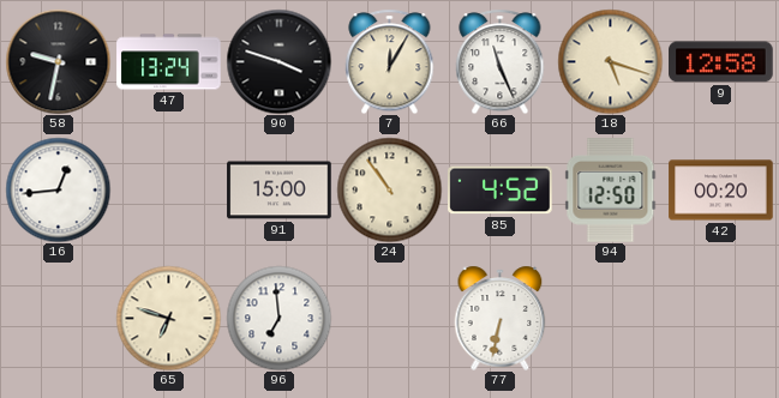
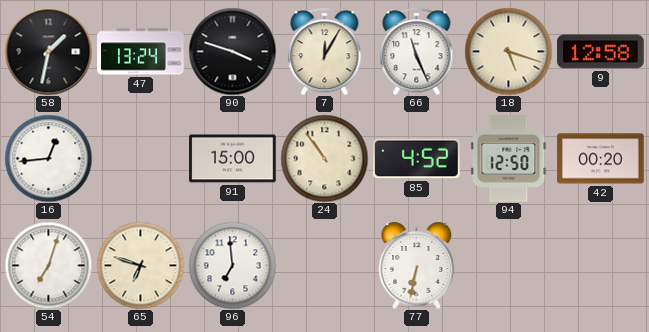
58: 9:32 -> 1:32 (48, 51)
54: none -> 7:03 (48, 265)
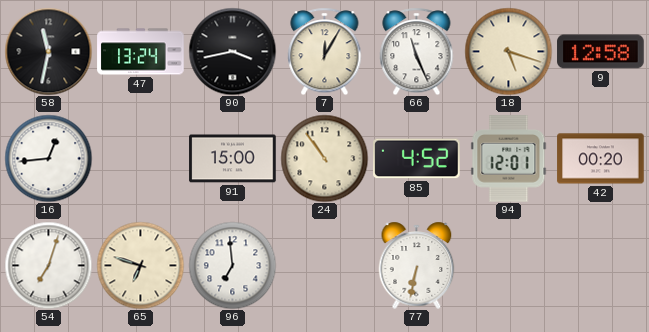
58: 1:32 -> 11:32 (48, 51)
90: 3:48 -> 3:43 (232, 51)
94: 12:50 -> 12:01 (509, 159)
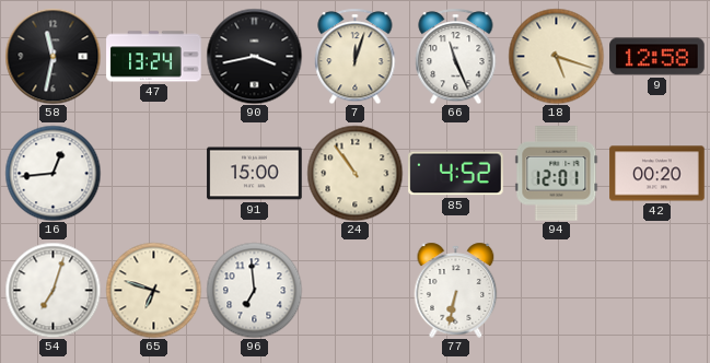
7: 12:05 -> 12:03 (356, 56)
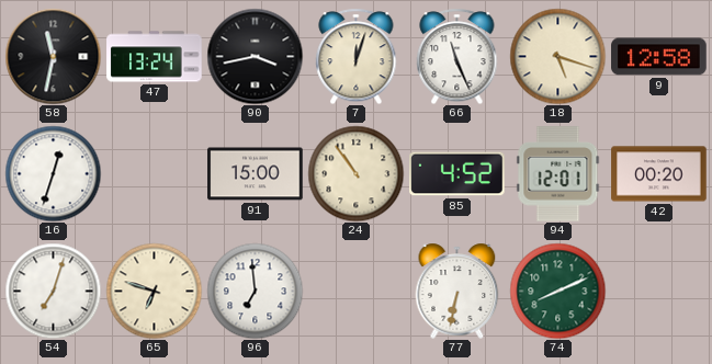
16: 12:44 -> 12:33 (53, 173)
74: none -> 8:11 (557, 291)
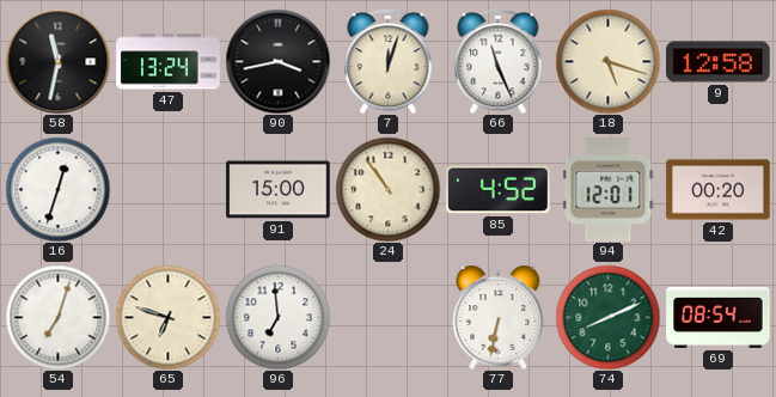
69: none -> 08:54 (719, 317)
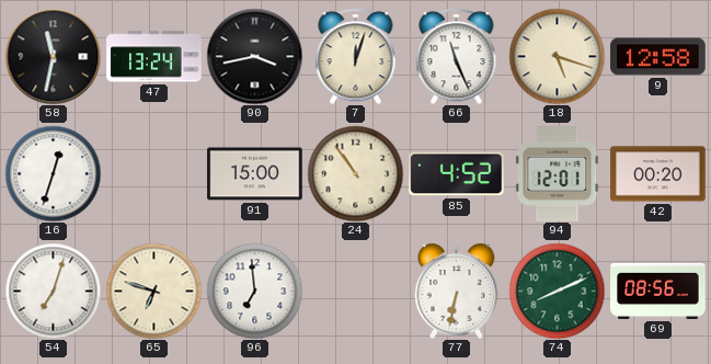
69: 08:54 -> 08:56 (658, 291)
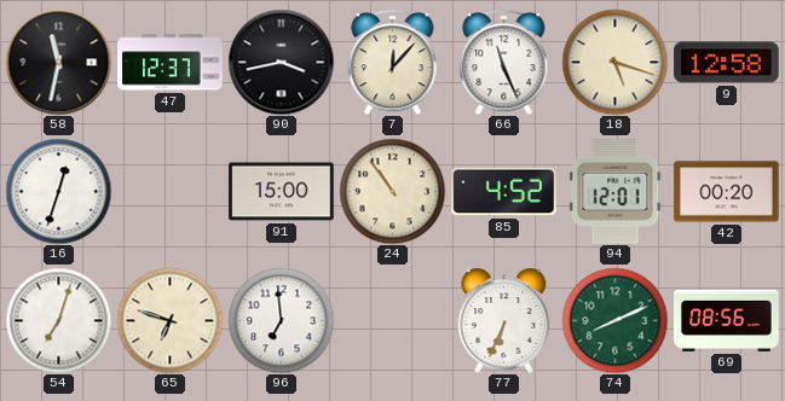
47: 13:24 -> 12:37 (171, 63)
7: 12:03 -> 12:07 (393, 62)
77: 6:32 -> 6:34 (504, 320)
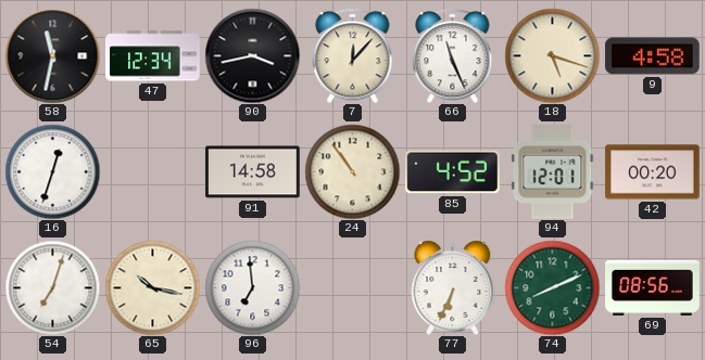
47: 12:37 -> 12:34 (153, 56)
9: 12:58 -> 4:58 (653, 56)
91: 15:00 -> 14:58 (253, 172)
65: 6:48 -> 10:17 (152, 287)
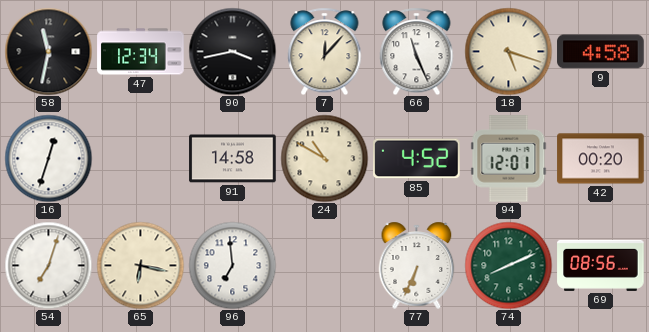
24: 10:54 -> 10:50 (324, 158)
65: 10:17 -> 6:17 (140, 265)
